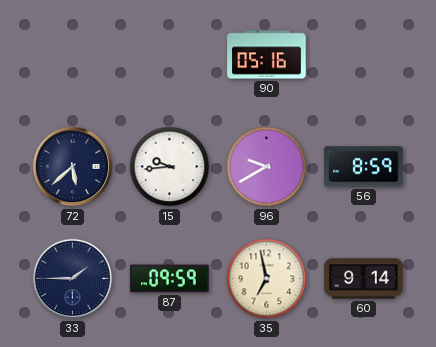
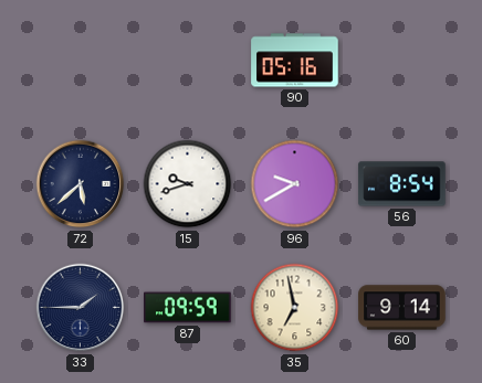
15: 9:44 -> 9:42 (188, 184)
56: 8:59 -> 8:54 (402, 184)
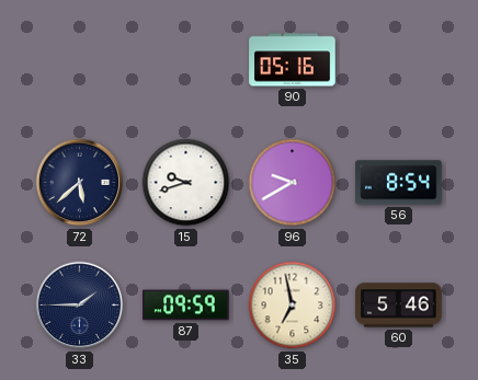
60: 9:14 -> 5:46 (399, 306)
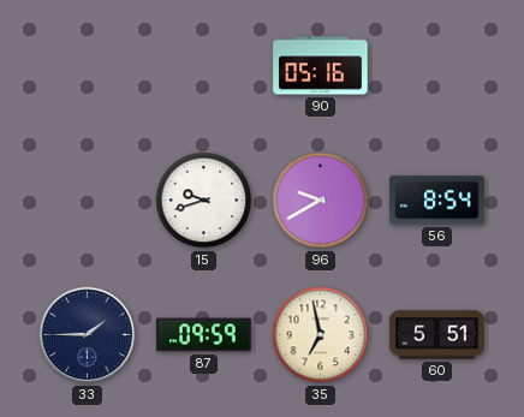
72: 5:38 -> none (80, 183)
60: 5:46 -> 5:51 (437, 335)
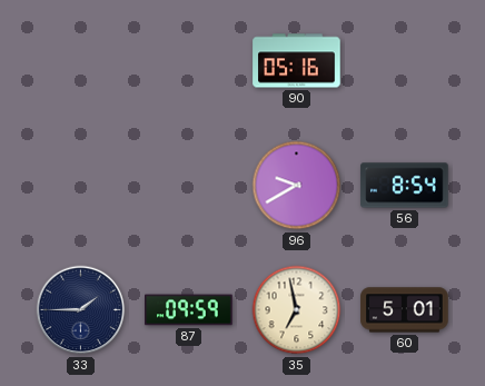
15: 9:42 -> none (204, 201)
60: 5:51 -> 5:01 (405, 310)
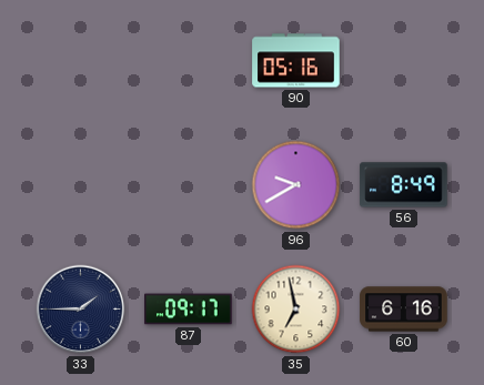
56: 8:54 -> 8:49 (404, 185)
87: 09:59 -> 09:17 (189, 310)
60: 5:01 -> 6:16 (404, 310)
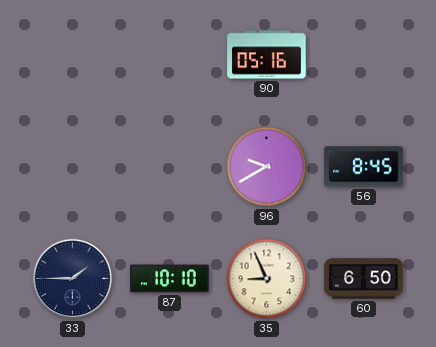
56: 8:49 -> 8:45 (364, 167)
87: 09:17 -> 10:10 (170, 279)
35: 6:58 -> 8:56 (267, 279)
60: 6:16 -> 6:50 (364, 279)
